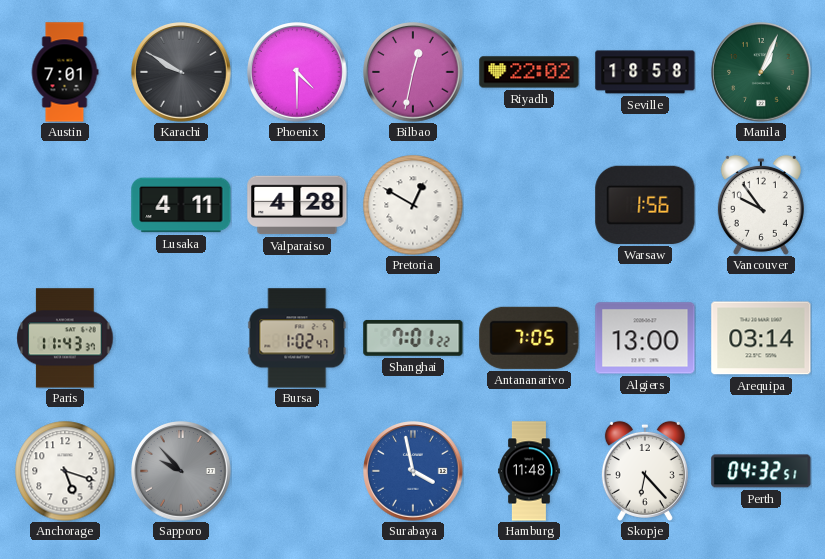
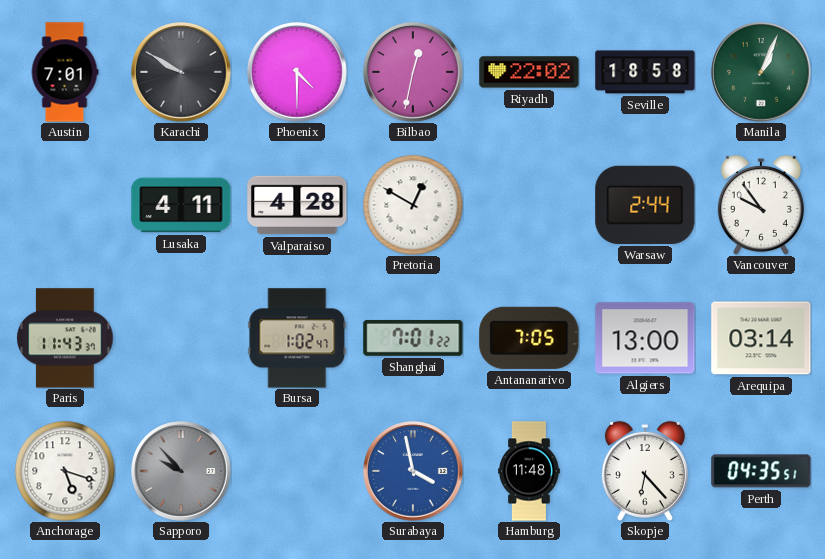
Warsaw: 1:56 -> 2:44 (645, 205)
Perth: 04:32 -> 04:35 (761, 471)
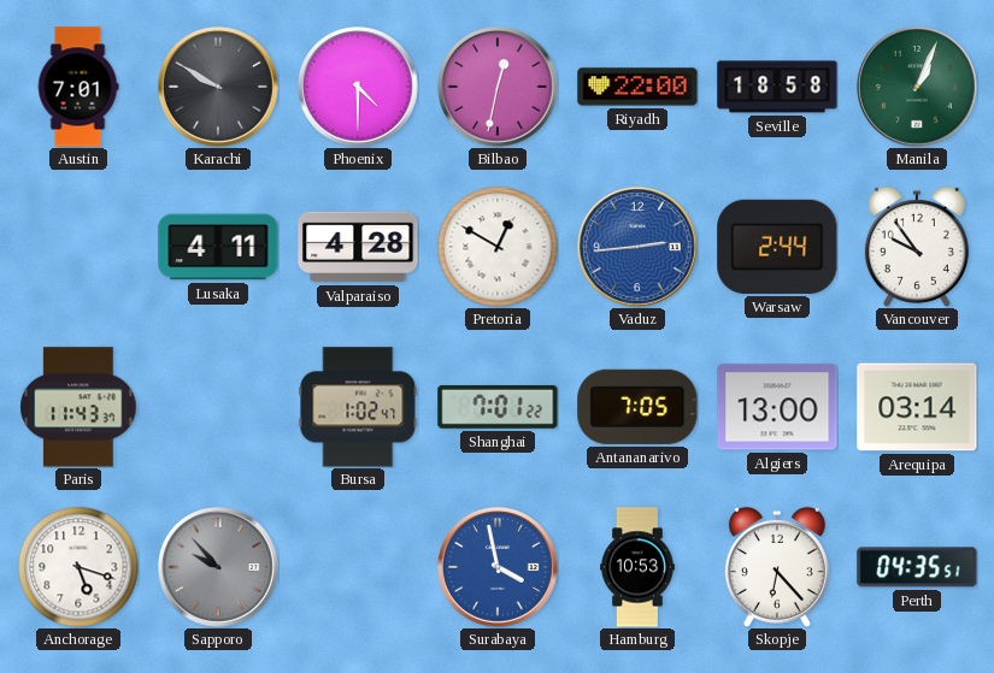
Riyadh: 22:02 -> 22:00 (637, 87)
Vaduz: none -> 2:44 (637, 247)
Hamburg: 11:48 -> 10:53 (639, 567)
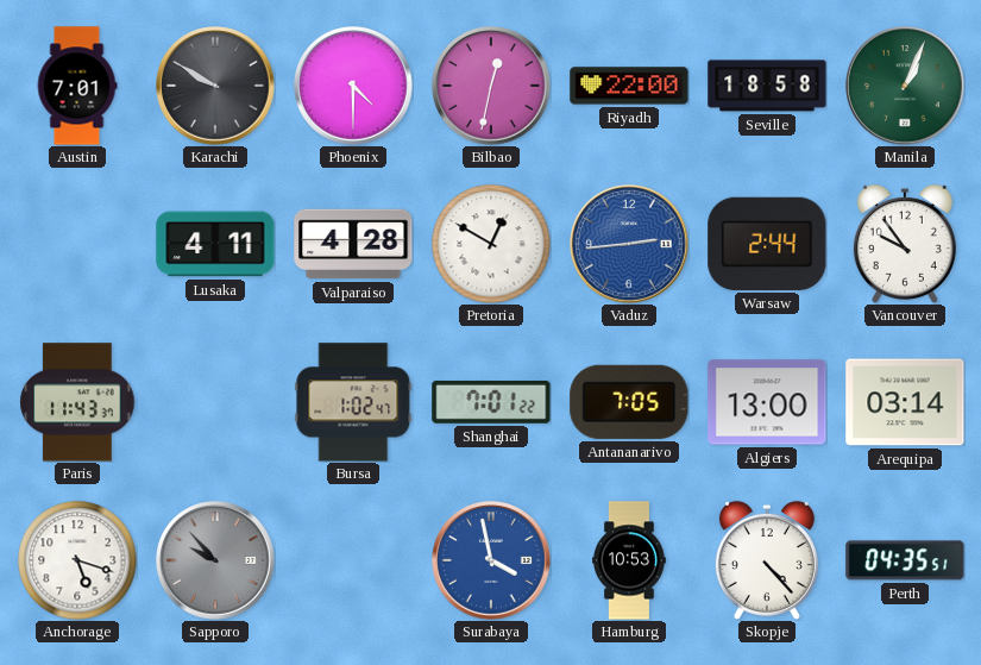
Skopje: 6:23 -> 4:23 (767, 560)
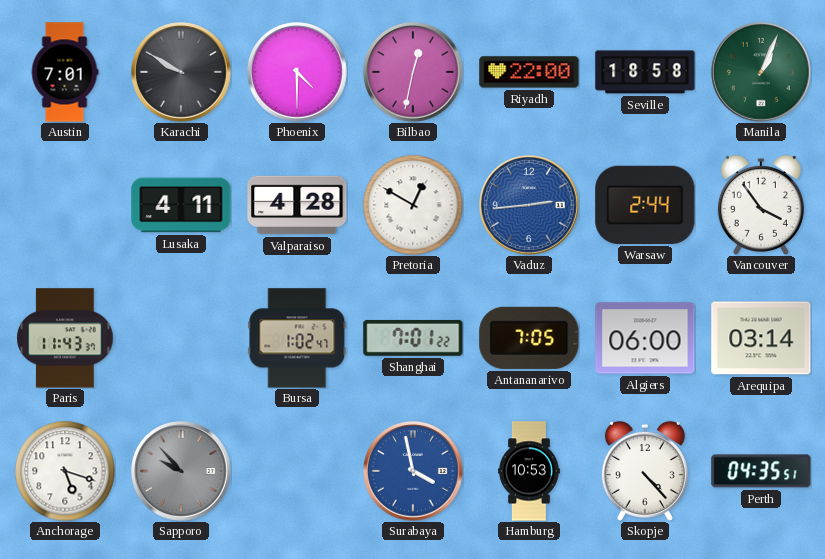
Vancouver: 9:54 -> 3:54 (761, 205)
Algiers: 13:00 -> 06:00 (645, 338)
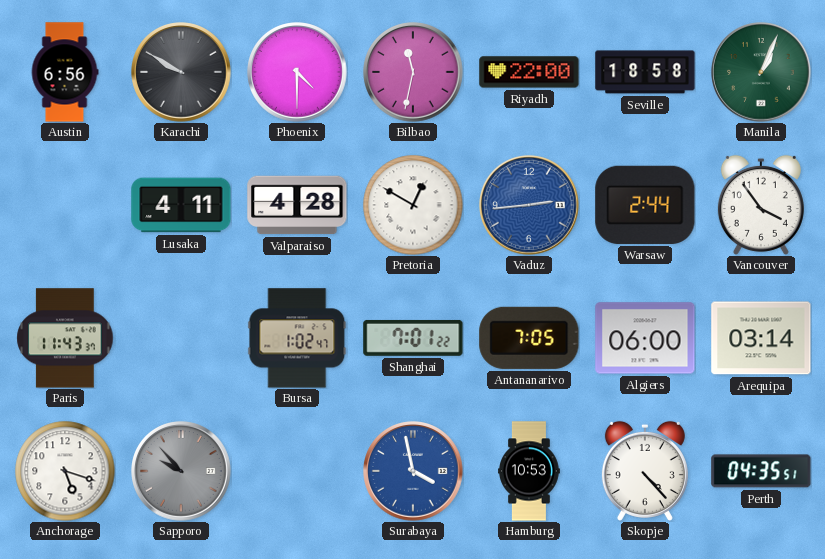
Austin: 7:01 -> 6:56 (65, 72)
Bilbao: 12:32 -> 11:32 (413, 72)
